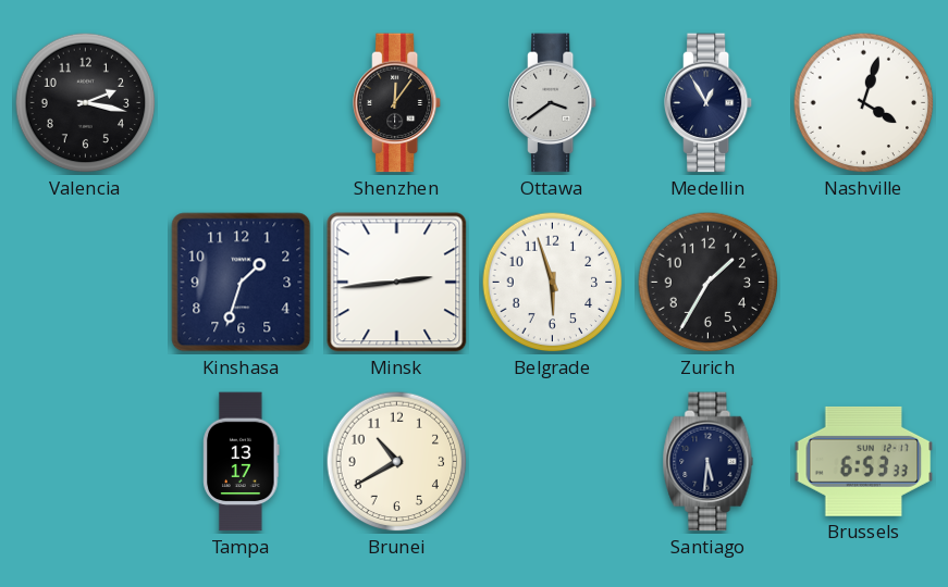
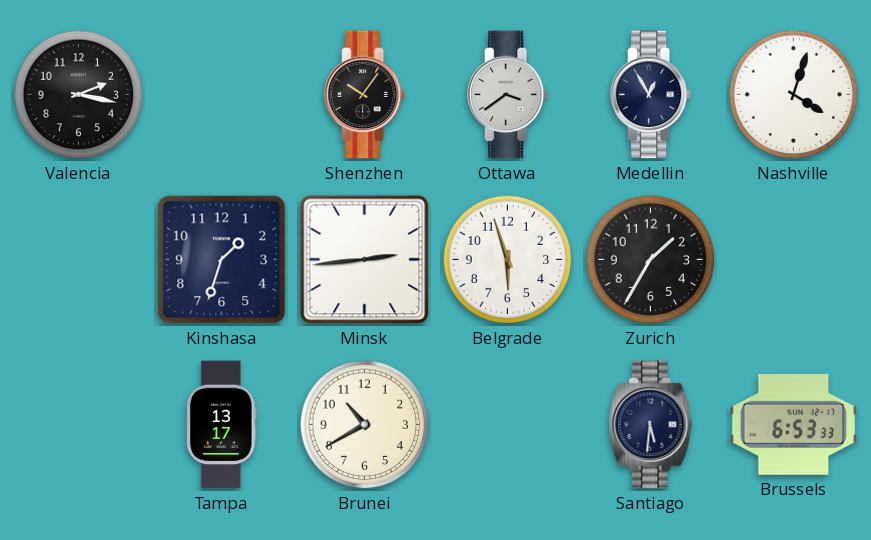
Shenzhen: 12:06 -> 10:06 (365, 95)
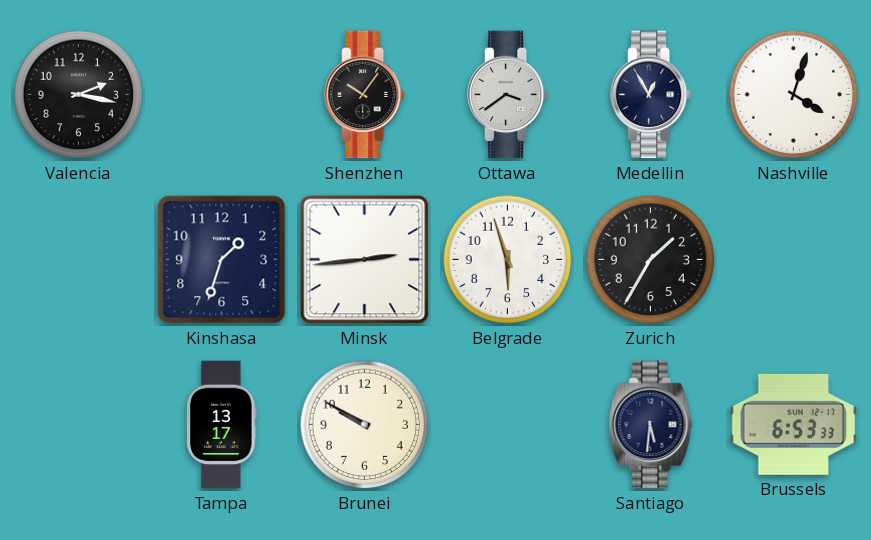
Brunei: 10:40 -> 9:50 (365, 425)
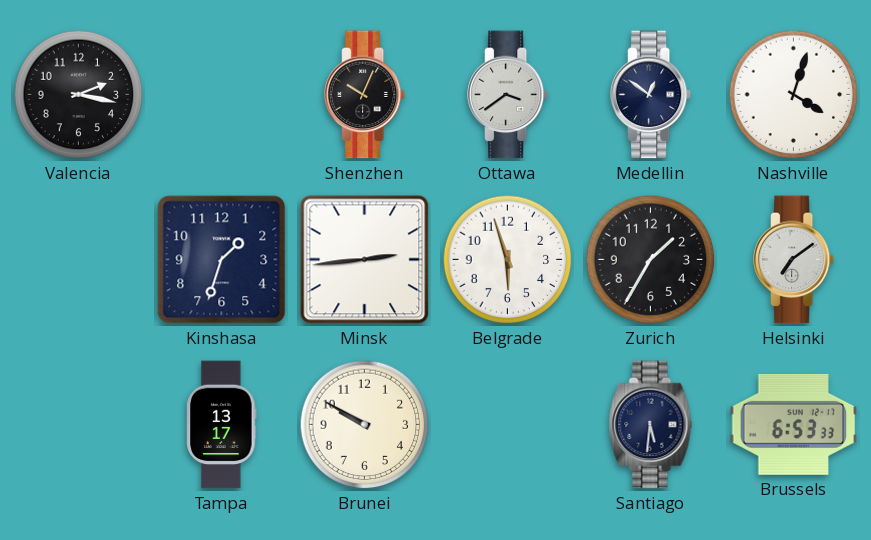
Shenzhen: 10:06 -> 10:04 (365, 95)
Medellin: 12:55 -> 12:51 (651, 95)
Helsinki: none -> 7:09 (794, 260)
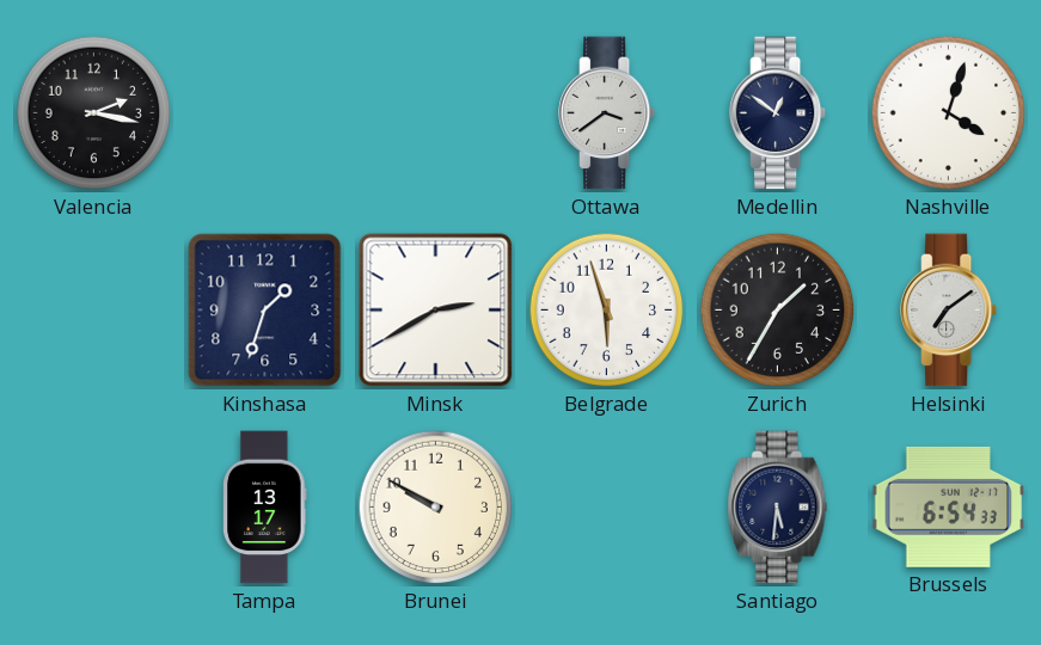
Shenzhen: 10:04 -> none (365, 95)
Minsk: 2:44 -> 2:40 (436, 311)
Brussels: 6:53 -> 6:54 (949, 506)
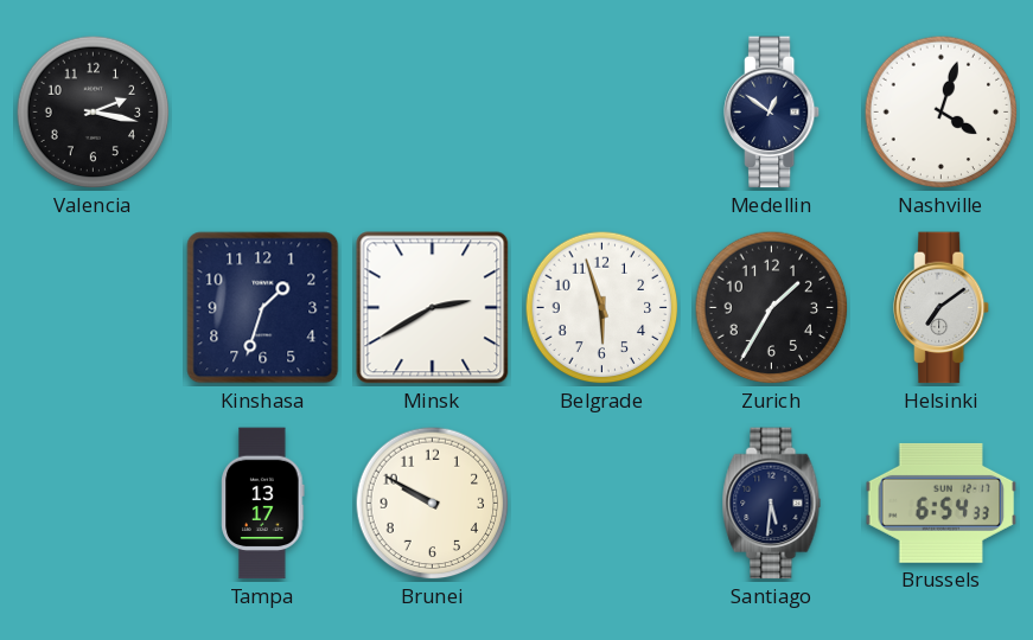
Ottawa: 3:39 -> none (607, 113)
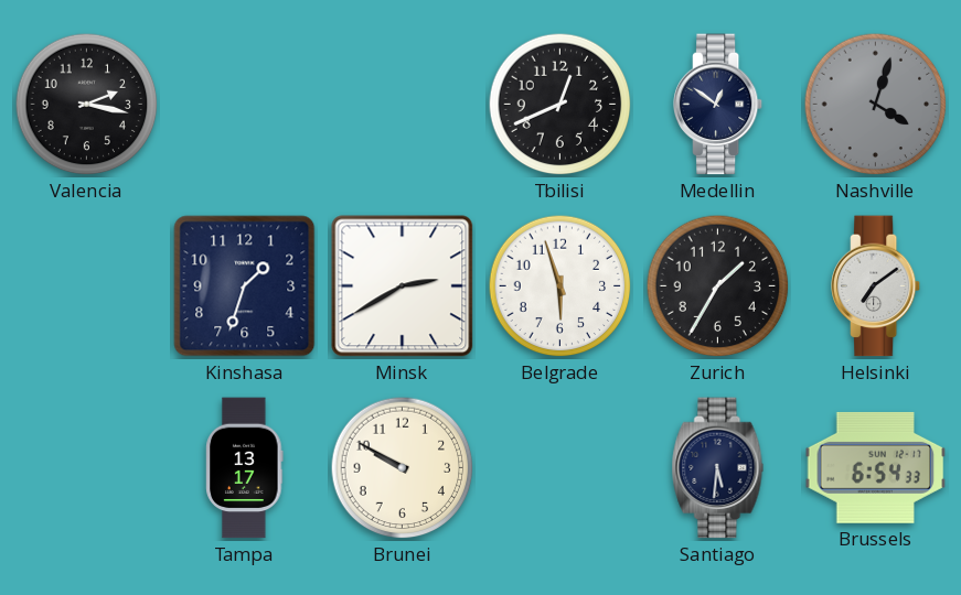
Tbilisi: none -> 12:41 (560, 105)
Nashville dial: white -> grey (876, 105)
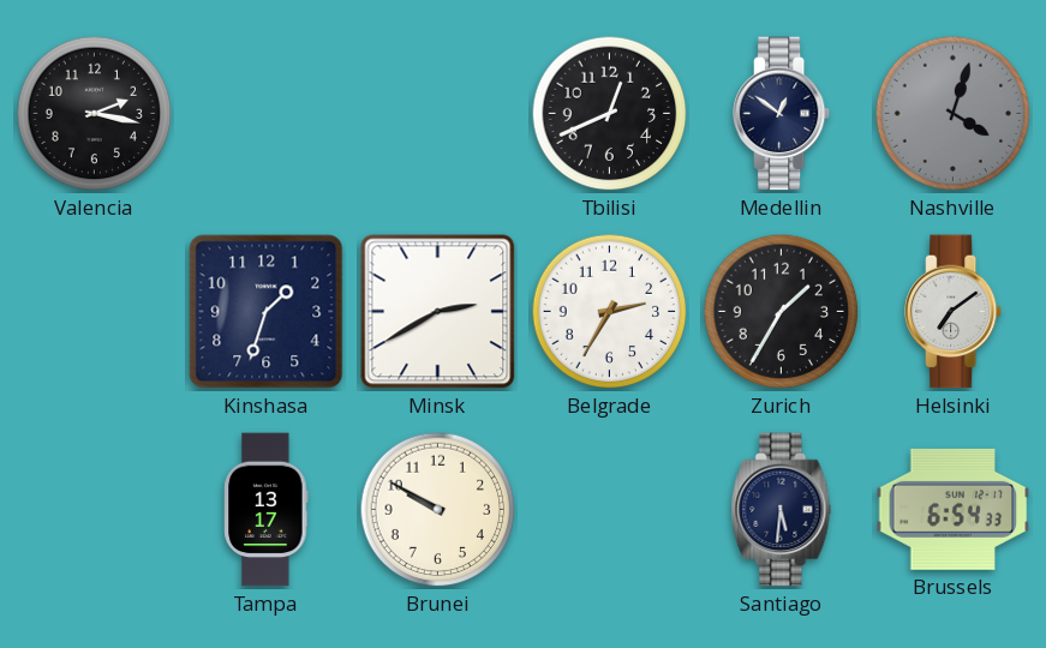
Belgrade: 5:57 -> 2:35 (610, 312)
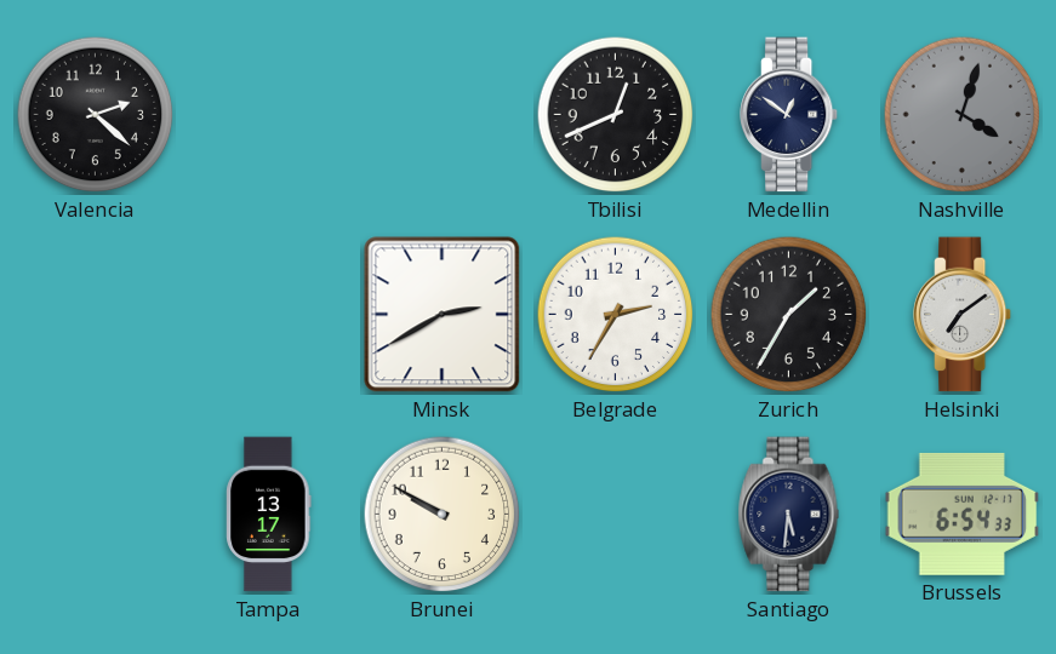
Valencia: 2:17 -> 2:22 (96, 115)
Kinshasa: 1:33 -> none (267, 312)
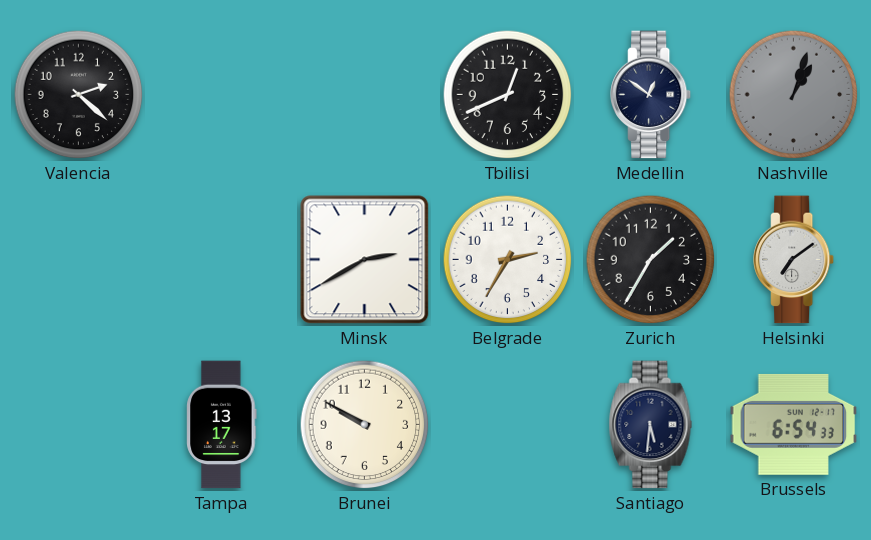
Nashville: 4:03 -> 1:03 (794, 95)
